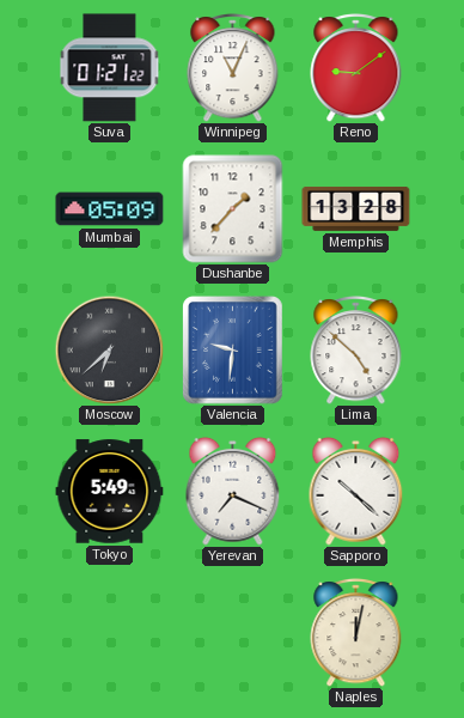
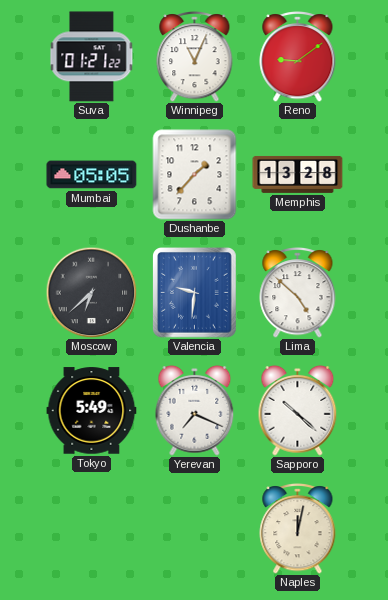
Mumbai: 05:09 -> 05:05 (92, 175)
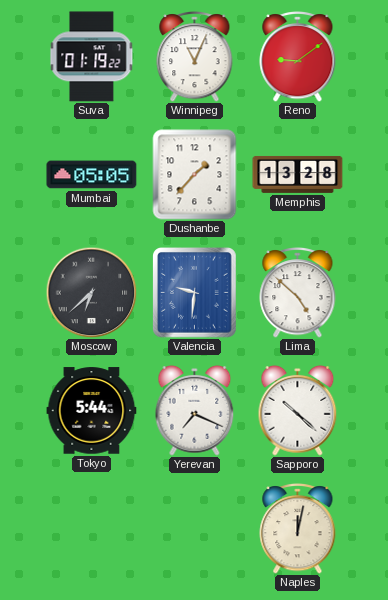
Suva: 01:21 -> 01:19 (92, 57)
Tokyo: 5:49 -> 5:44 (92, 411)
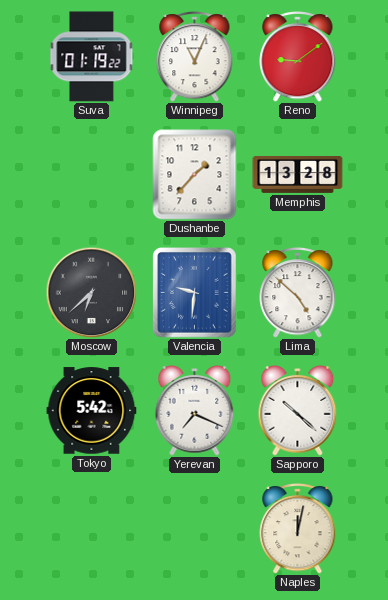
Mumbai: 05:05 -> none (92, 175)
Tokyo: 5:44 -> 5:42 (92, 411)
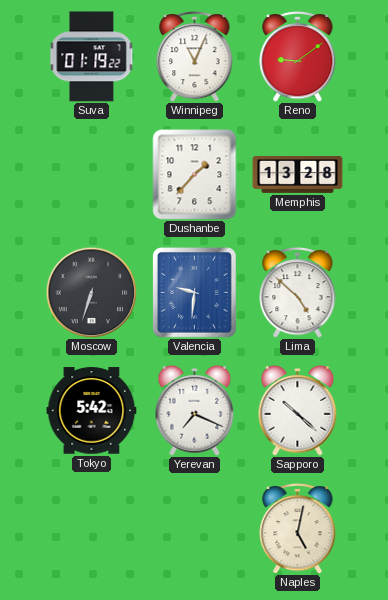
Moscow: 6:38 -> 6:33 (91, 292)
Naples: 12:02 -> 5:02 (298, 529)
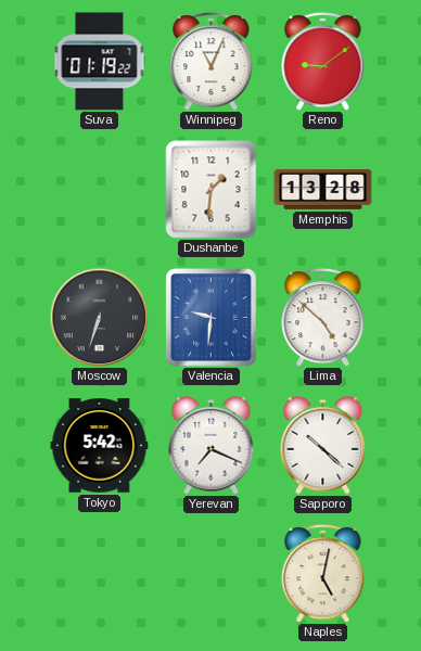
Dushanbe: 1:37 -> 1:31 (212, 190)
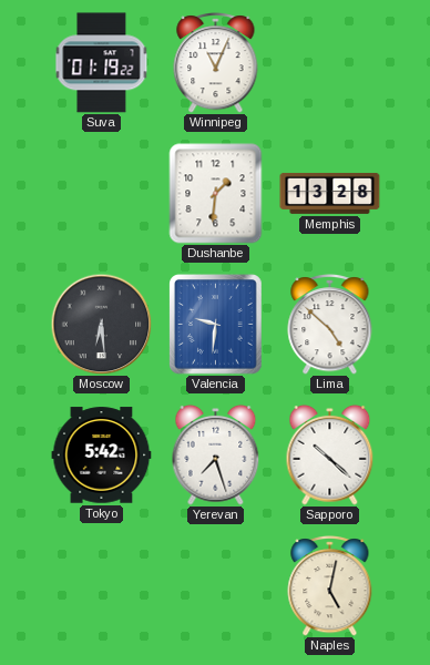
Reno: 9:09 -> none (323, 62)
Moscow: 6:33 -> 6:29 (101, 324)
Yerevan: 7:19 -> 7:27 (216, 454)
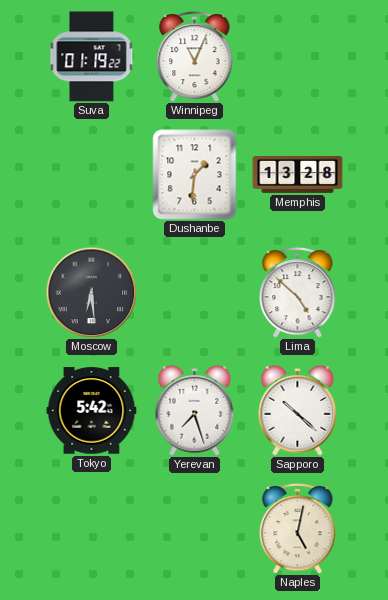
Valencia: 9:31 -> none (216, 325)
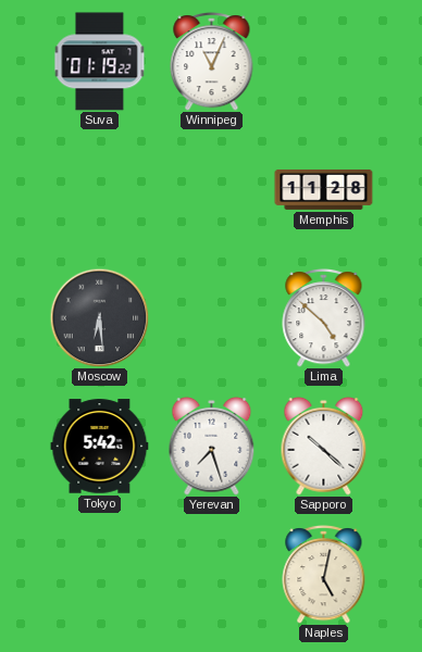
Dushanbe: 1:31 -> none (195, 175)
Memphis: 13:28 -> 11:28 (324, 189)
